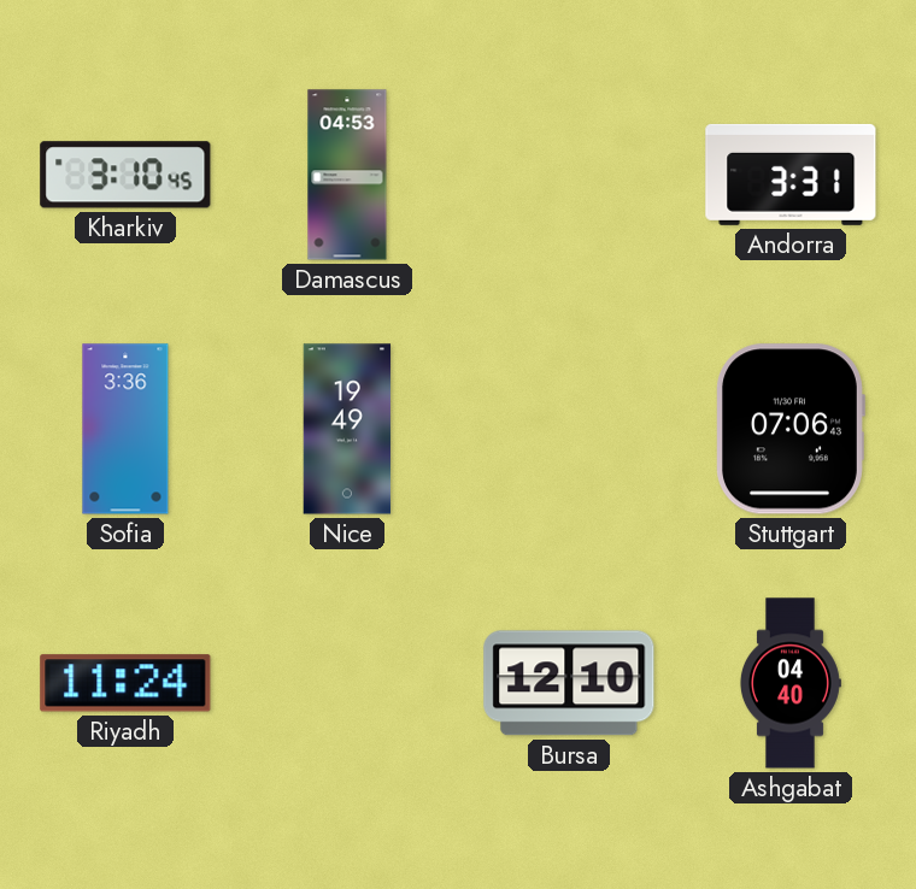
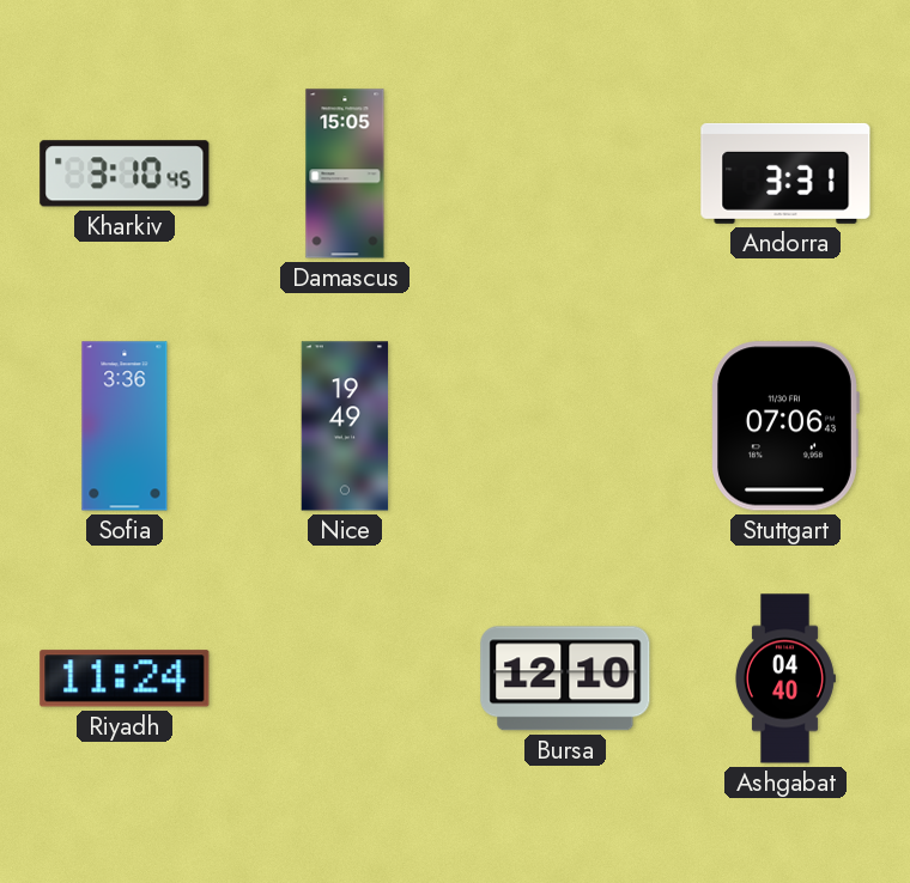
Damascus: 04:53 -> 15:05 (345, 173)
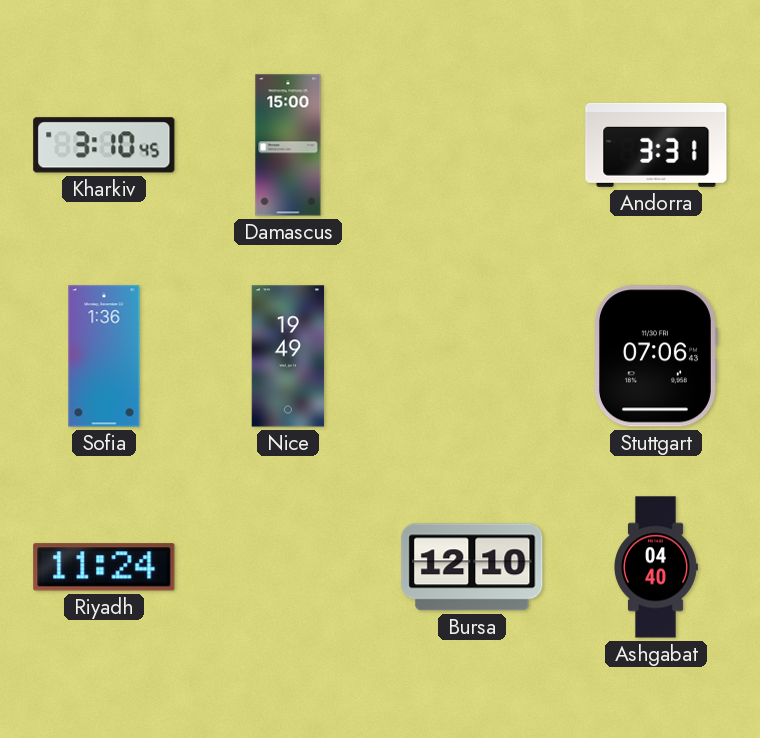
Damascus: 15:05 -> 15:00 (288, 145)
Sofia: 3:36 -> 1:36 (104, 356)
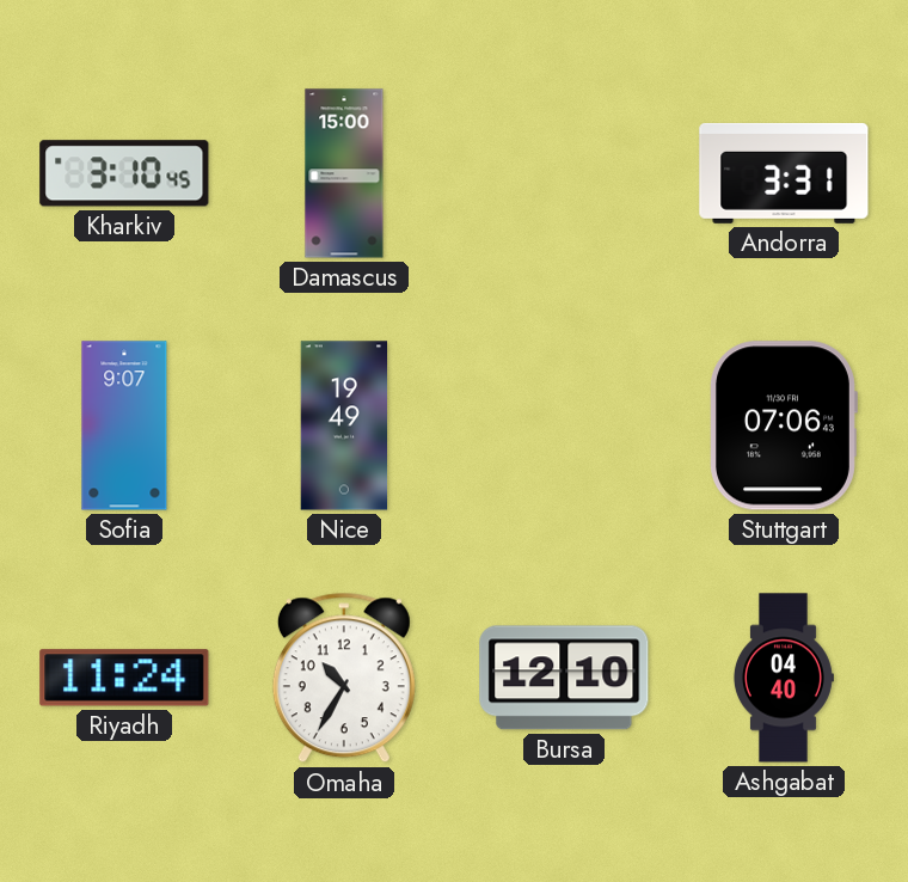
Sofia: 1:36 -> 9:07 (124, 425)
Omaha: none -> 10:35 (344, 678)
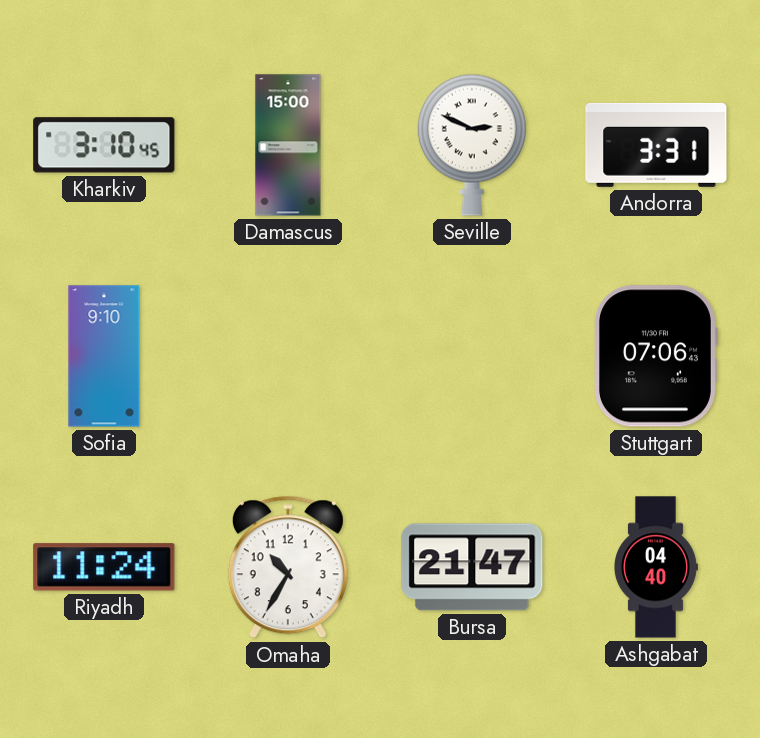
Seville: none -> 2:49 (472, 145)
Sofia: 9:07 -> 9:10 (104, 356)
Nice: 19:49 -> none (344, 425)
Bursa: 12:10 -> 21:47 (472, 567)
